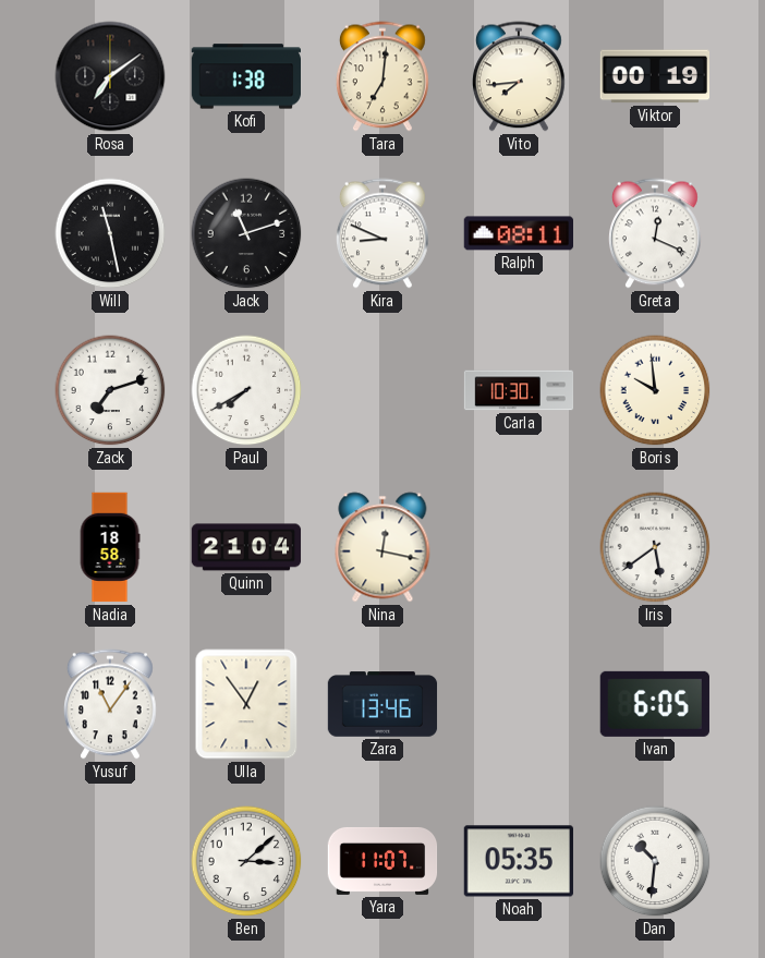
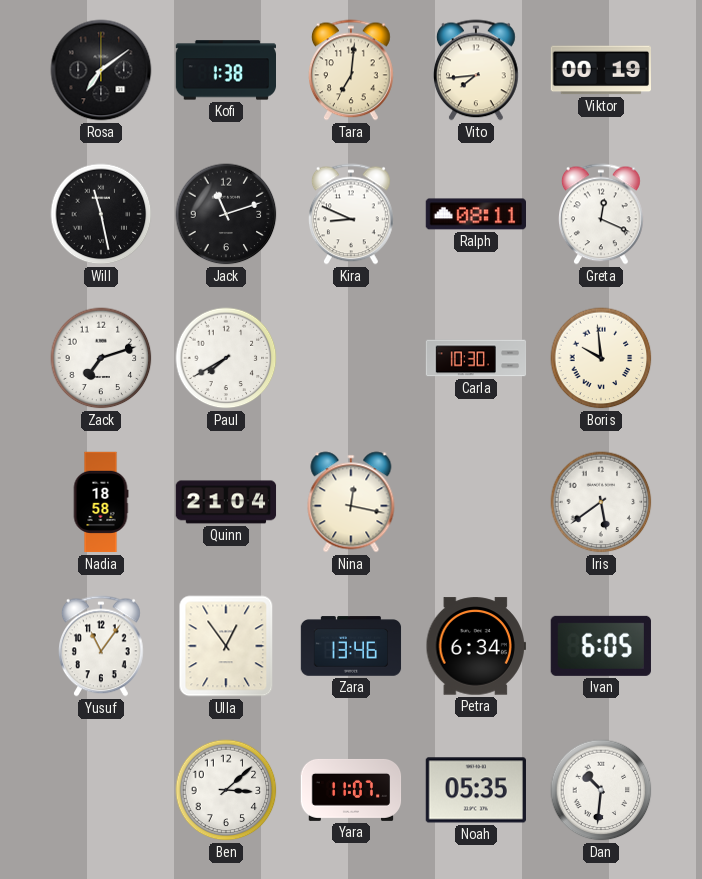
Petra: none -> 6:34 (475, 646)
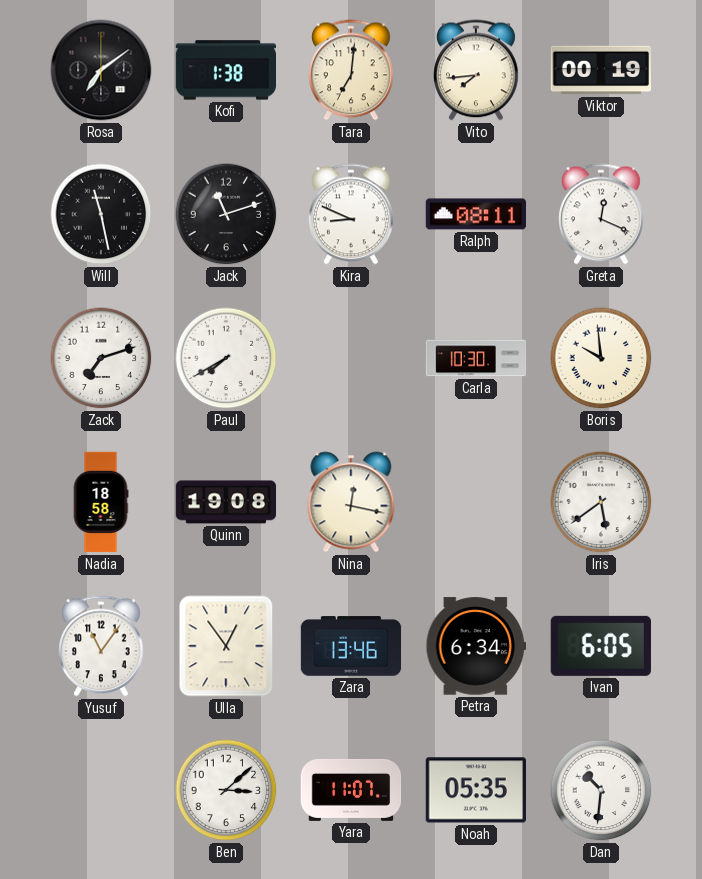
Quinn: 21:04 -> 19:08 (226, 502)
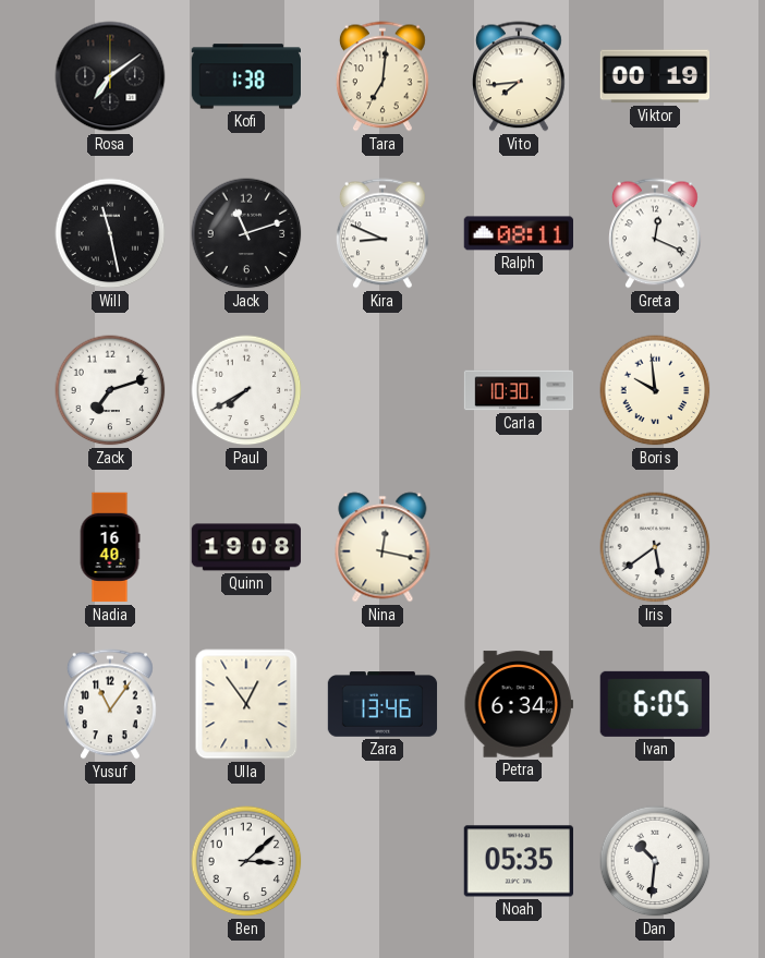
Nadia: 18:58 -> 16:40 (110, 547)
Yara: 11:07 -> none (351, 790)
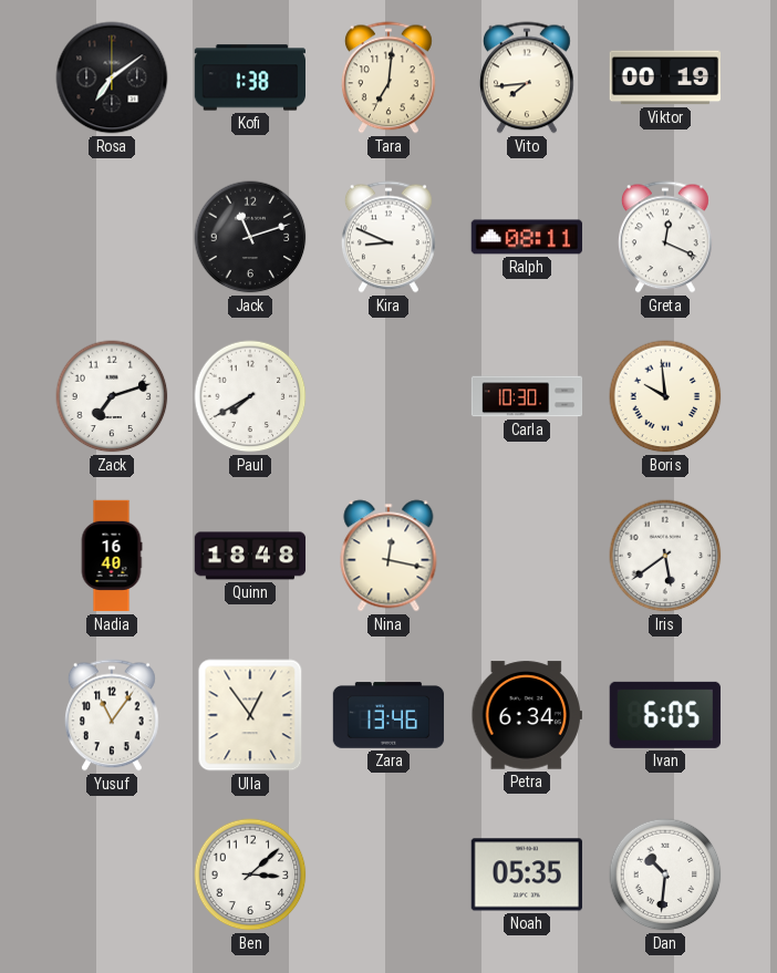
Will: 11:28 -> none (110, 233)
Quinn: 19:08 -> 18:48 (250, 556)
